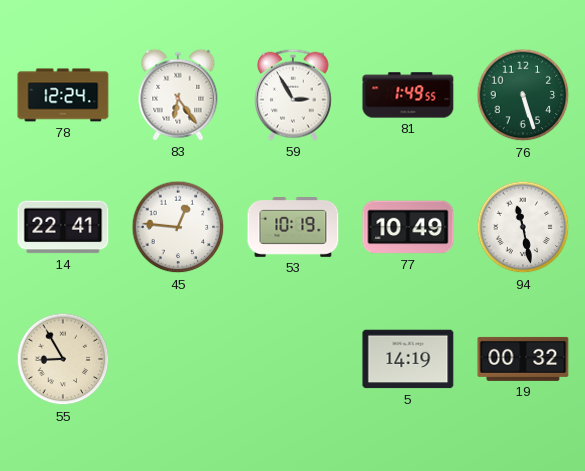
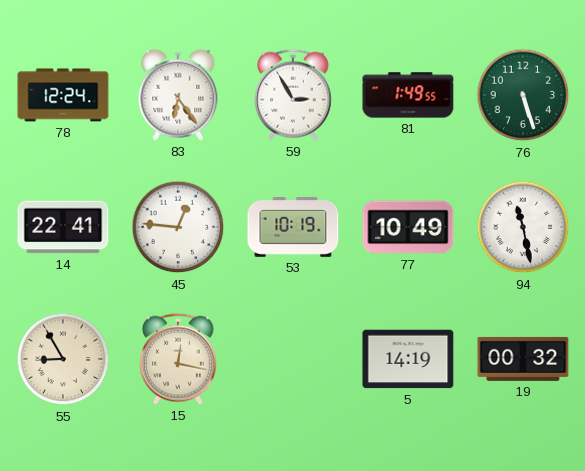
15: none -> 12:17 (179, 359)
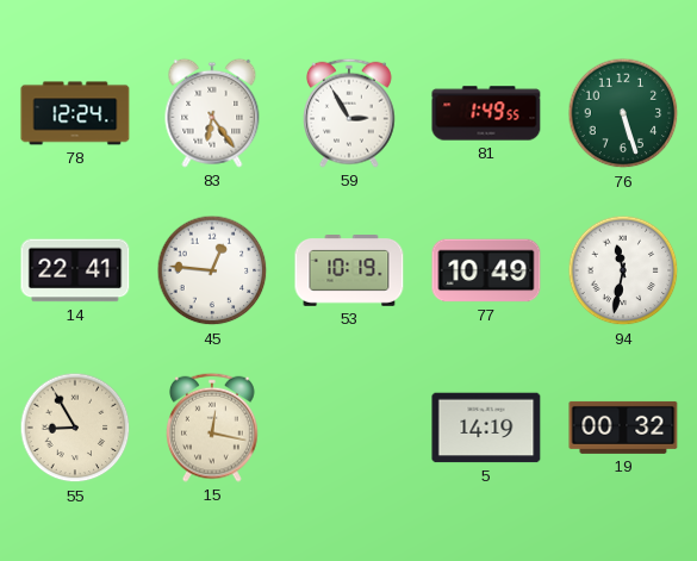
94: 11:28 -> 11:32 (623, 270)
